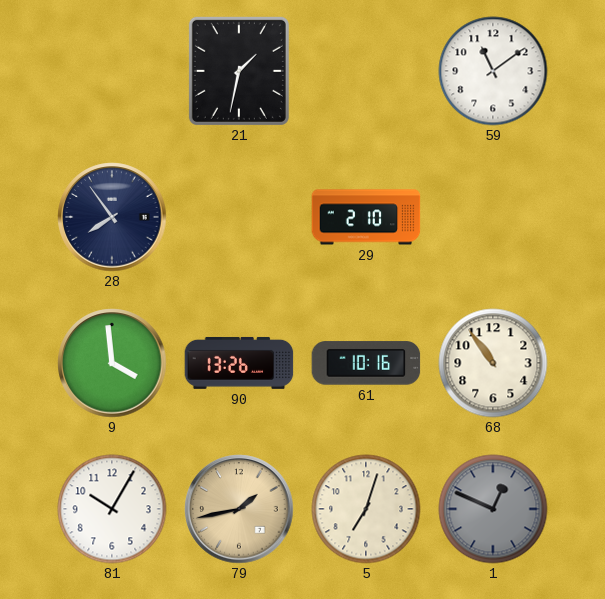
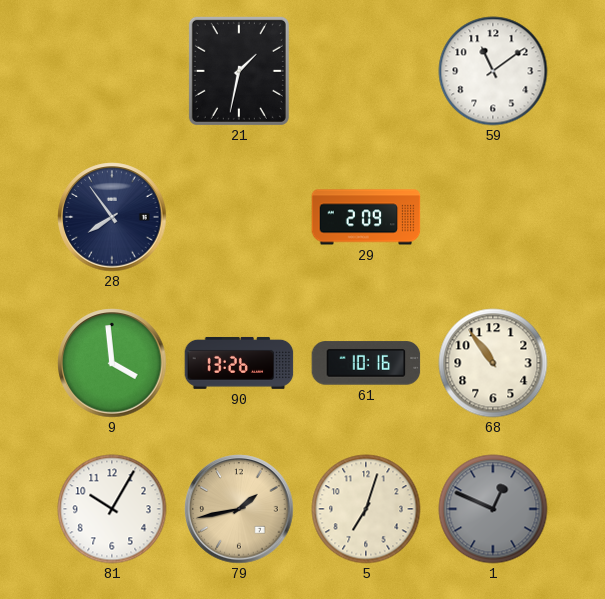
29: 2:10 -> 2:09 (366, 217)
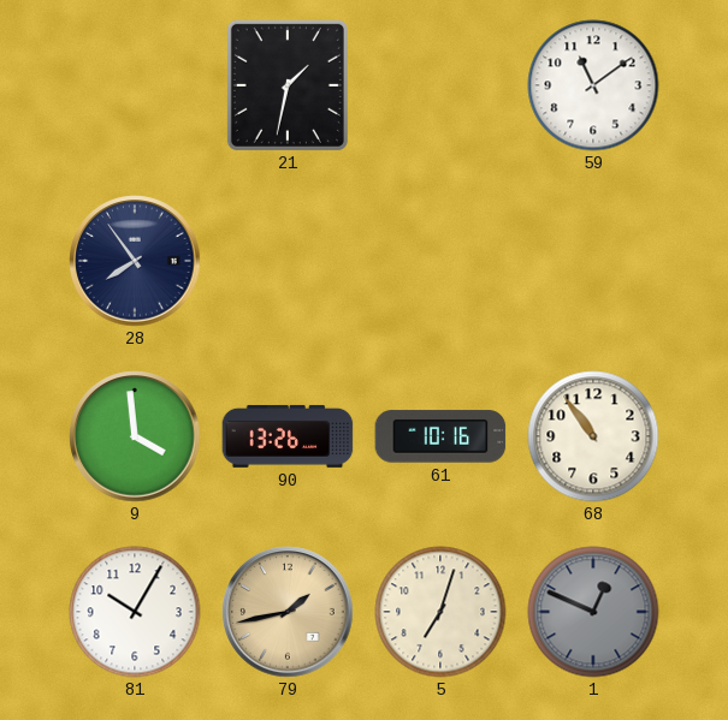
29: 2:09 -> none (366, 217)
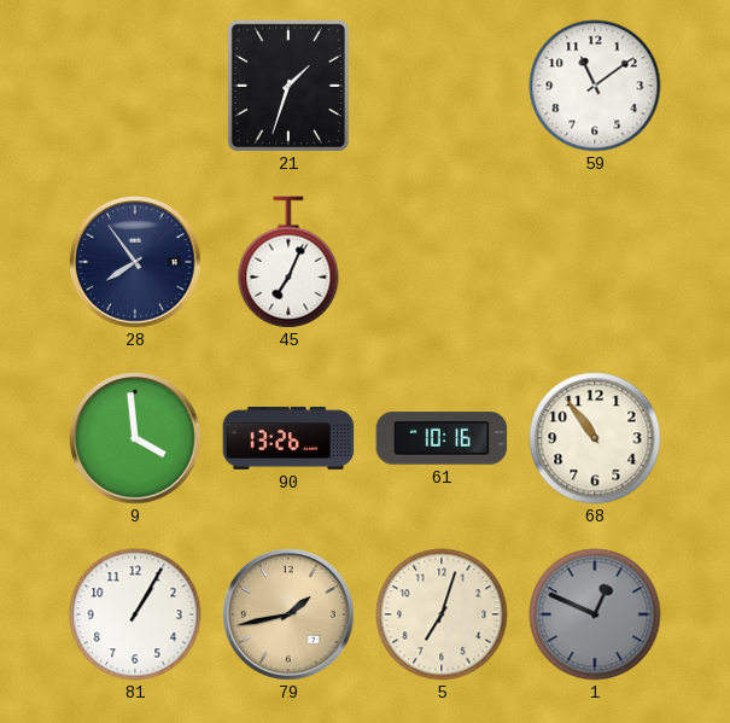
21: 1:32 -> 1:33 (288, 86)
45: none -> 7:04 (288, 262)
81: 10:05 -> 1:05 (135, 614)
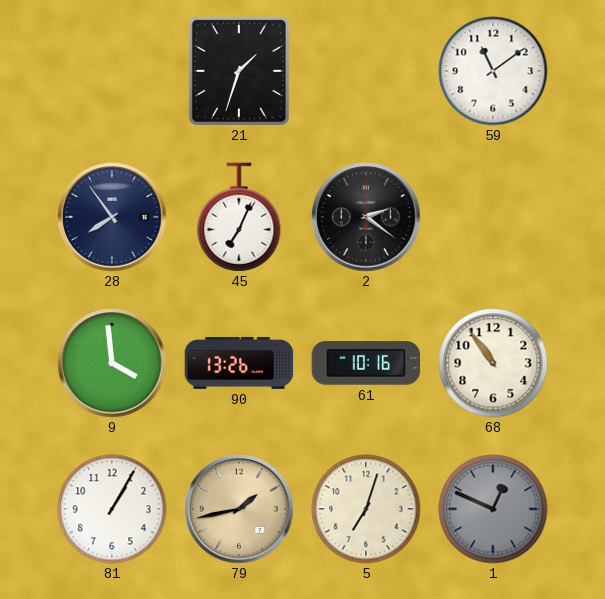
2: none -> 2:21 (366, 217)
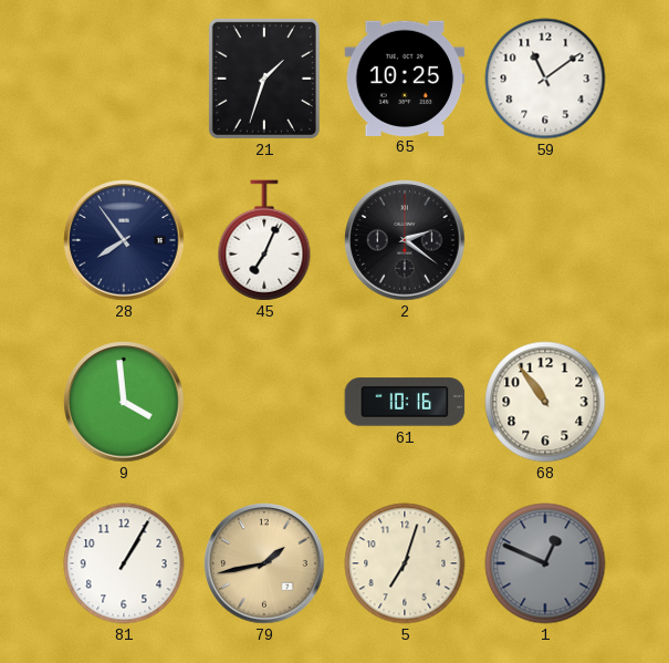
65: none -> 10:25 (405, 77)
90: 13:26 -> none (239, 363)
